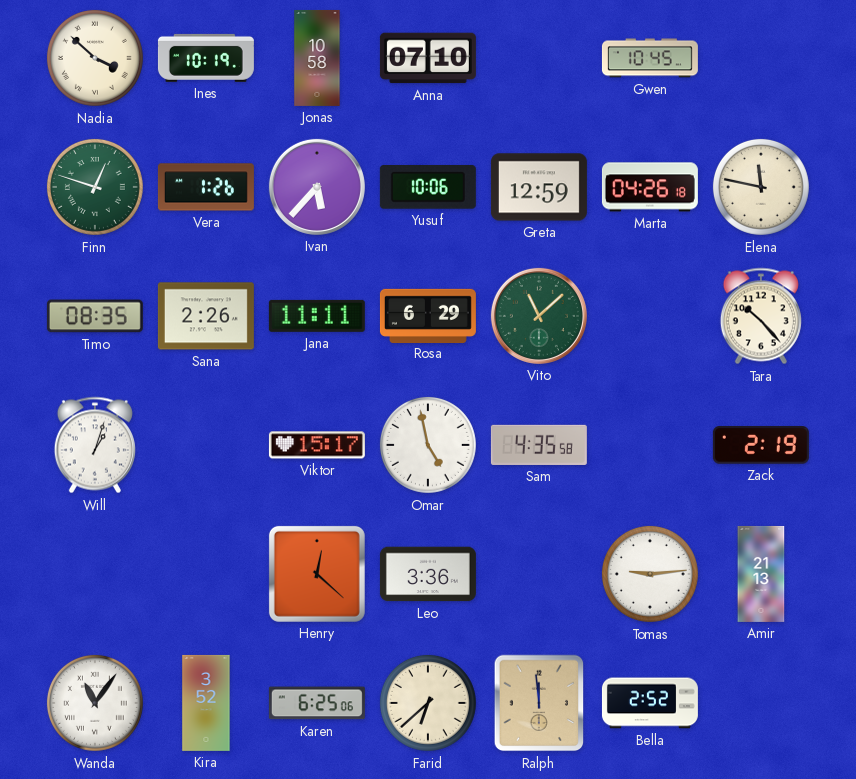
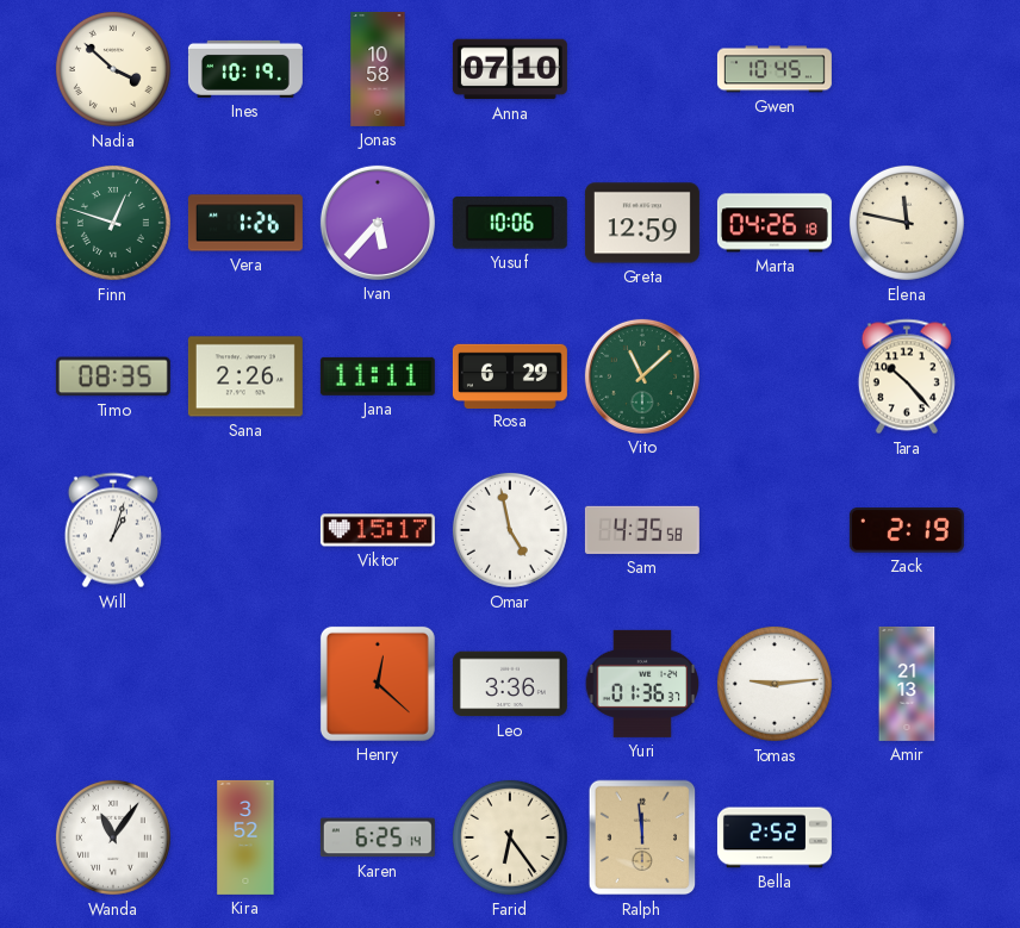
Yuri: none -> 01:36 (642, 684)
Karen: 6:25:06 -> 6:25:14 (378, 837)
Farid: 6:38 -> 6:24 (510, 837)
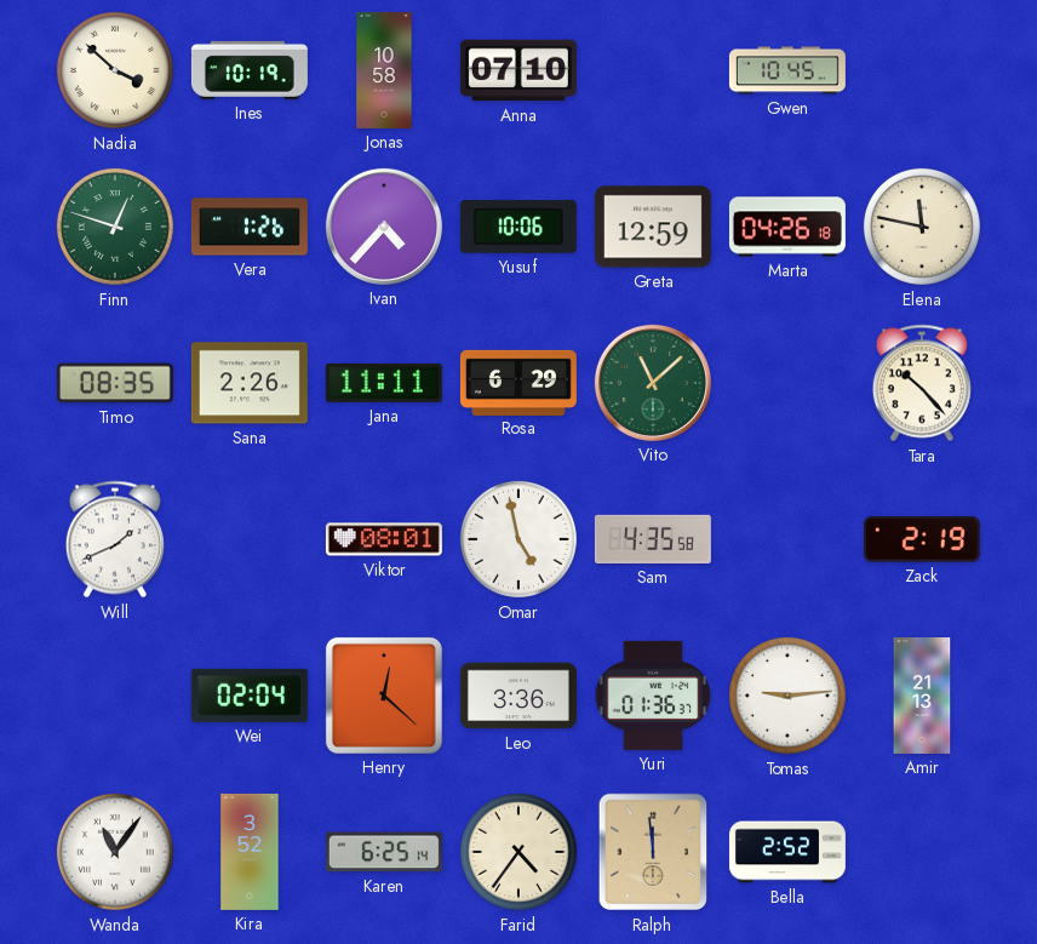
Ivan: 5:37 -> 4:37 (384, 227)
Will: 1:03 -> 1:41 (115, 539)
Viktor: 15:17 -> 08:01 (384, 539)
Wei: none -> 02:04 (250, 696)
Farid: 6:24 -> 4:36 (518, 852)
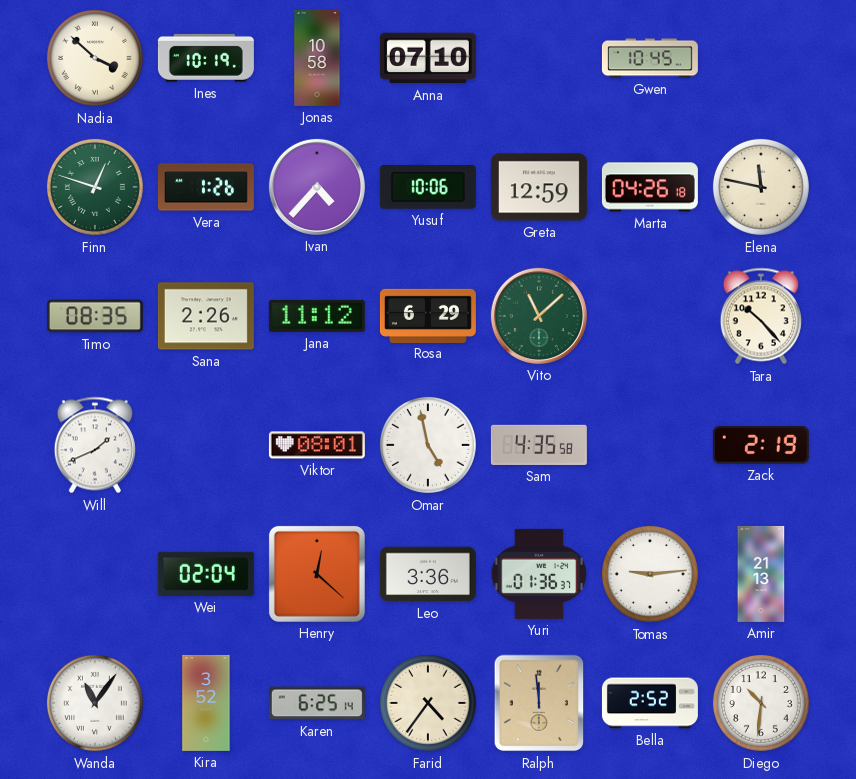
Jana: 11:11 -> 11:12 (317, 316)
Diego: none -> 10:31 (761, 703)
